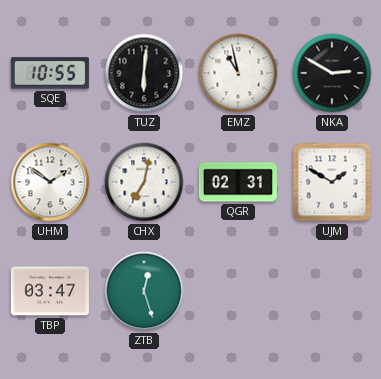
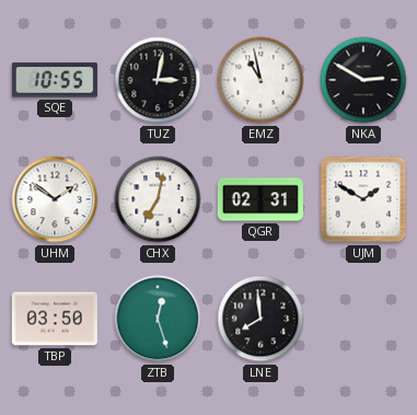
TUZ: 6:01 -> 3:02 (158, 80)
TBP: 03:47 -> 03:50 (55, 319)
LNE: none -> 7:59 (260, 319)
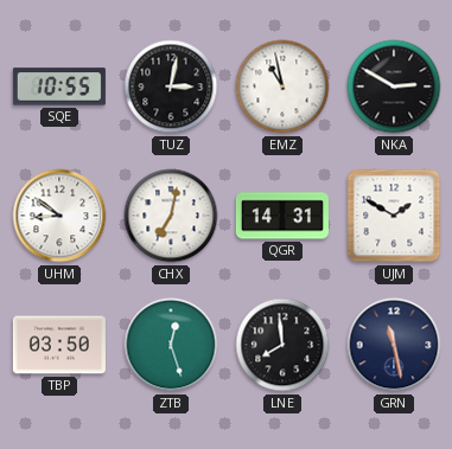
UHM: 1:51 -> 8:51 (59, 216)
QGR: 02:31 -> 14:31 (282, 216)
GRN: none -> 11:28 (394, 345)
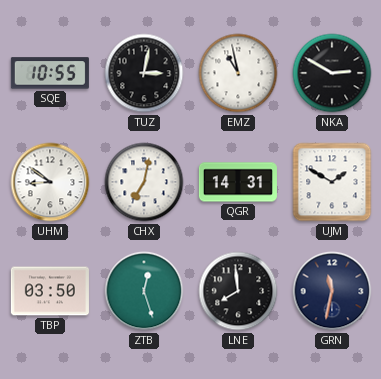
GRN: 11:28 -> 11:32 (332, 291)
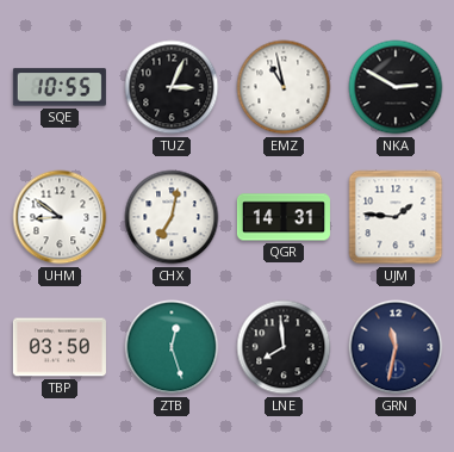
TUZ: 3:02 -> 3:04 (172, 87)
UJM: 1:50 -> 1:46 (396, 217)
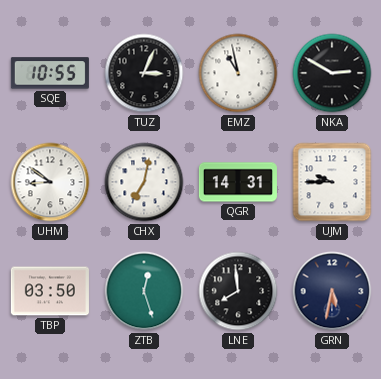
UJM: 1:46 -> 9:45 (332, 182)
GRN: 11:32 -> 5:32 (332, 291)
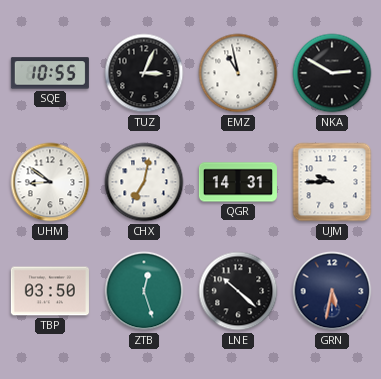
LNE: 7:59 -> 10:22 (238, 291)
